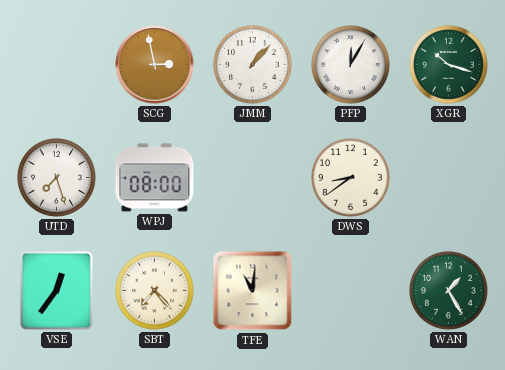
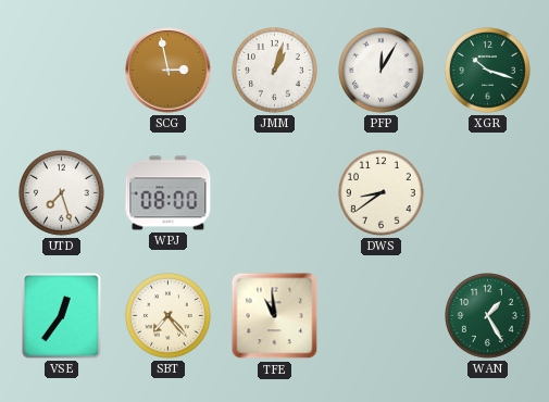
JMM: 1:07 -> 1:03 (275, 71)
TFE: 11:01 -> 10:59 (275, 316)
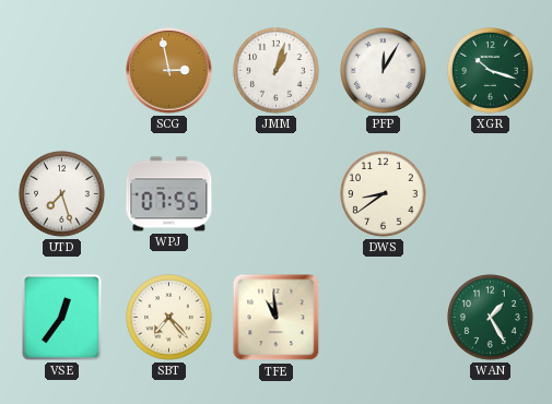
WPJ: 08:00 -> 07:55 (169, 194)
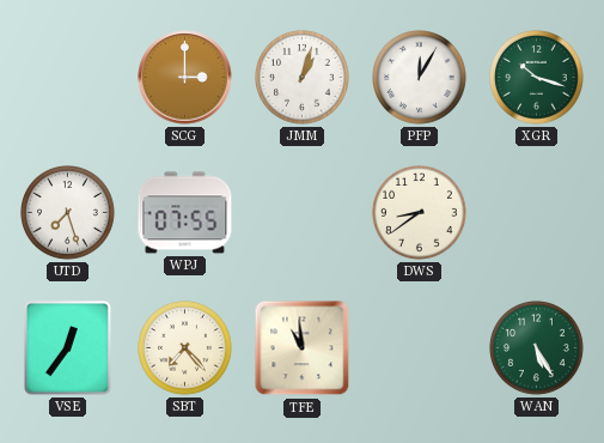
SCG: 2:58 -> 3:00 (185, 78)
WAN: 1:25 -> 5:25 (537, 348)
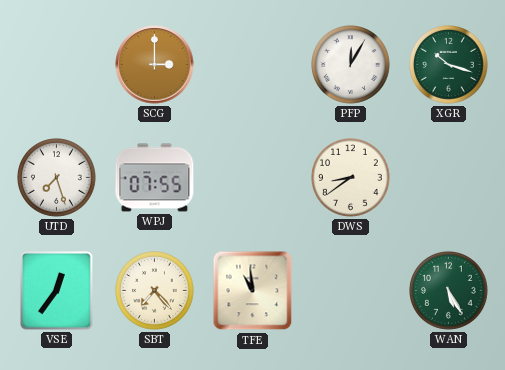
JMM: 1:03 -> none (303, 78)
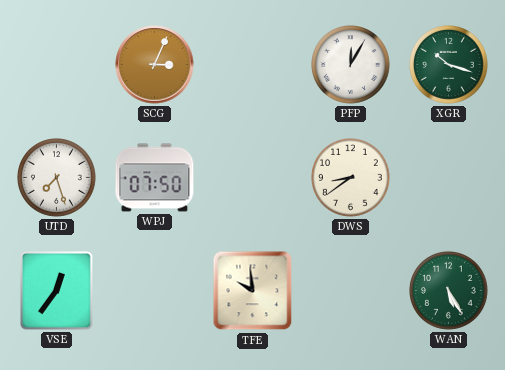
SCG: 3:00 -> 3:04 (155, 65)
WPJ: 07:55 -> 07:50 (155, 178)
SBT: 7:23 -> none (155, 291)
TFE: 10:59 -> 9:59 (253, 291)
